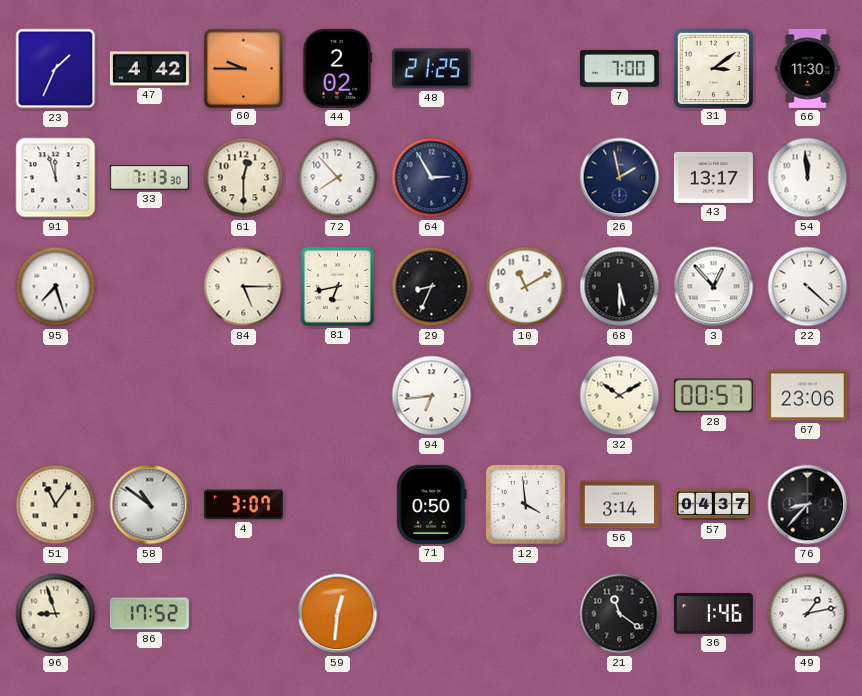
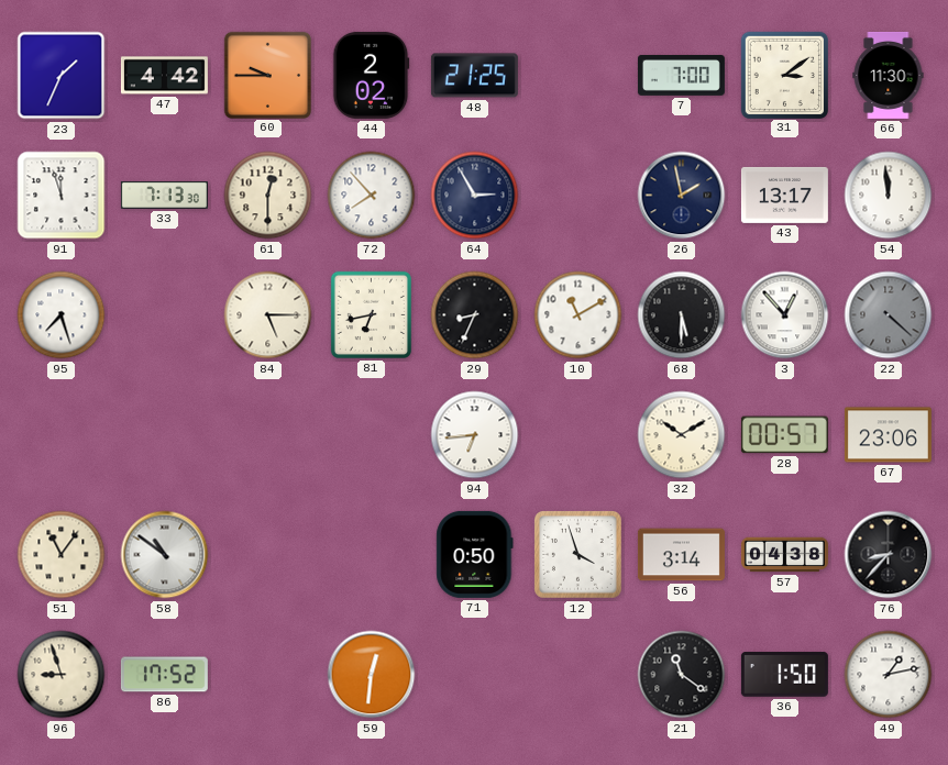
22 dial: white -> grey (889, 315)
4: 3:07 -> none (243, 505)
12: 3:59 -> 3:57 (578, 555)
57: 04:37 -> 04:38 (784, 555)
36: 1:46 -> 1:50 (784, 675)
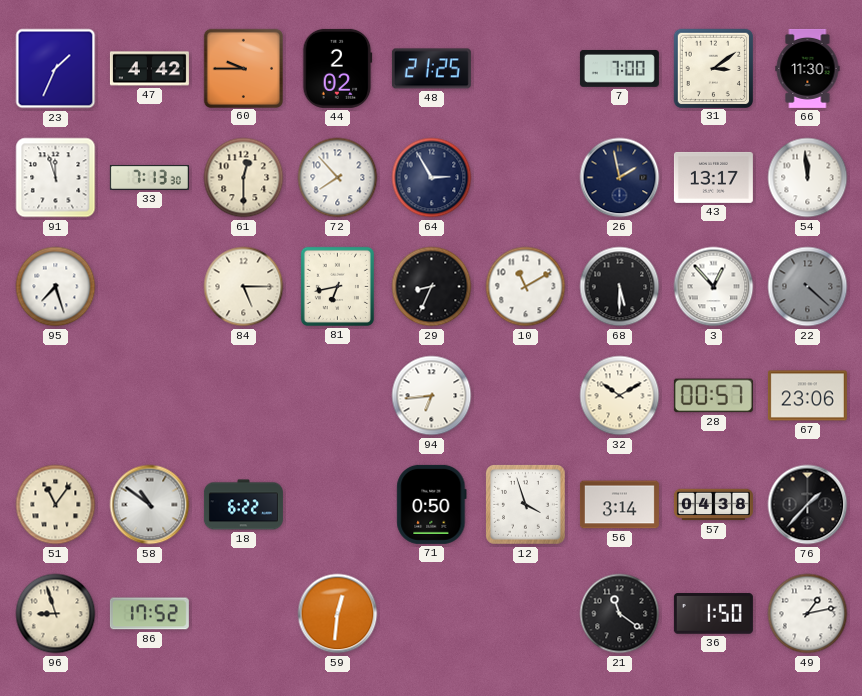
18: none -> 6:22 (243, 505)
76: 8:37 -> 1:37 (808, 505)
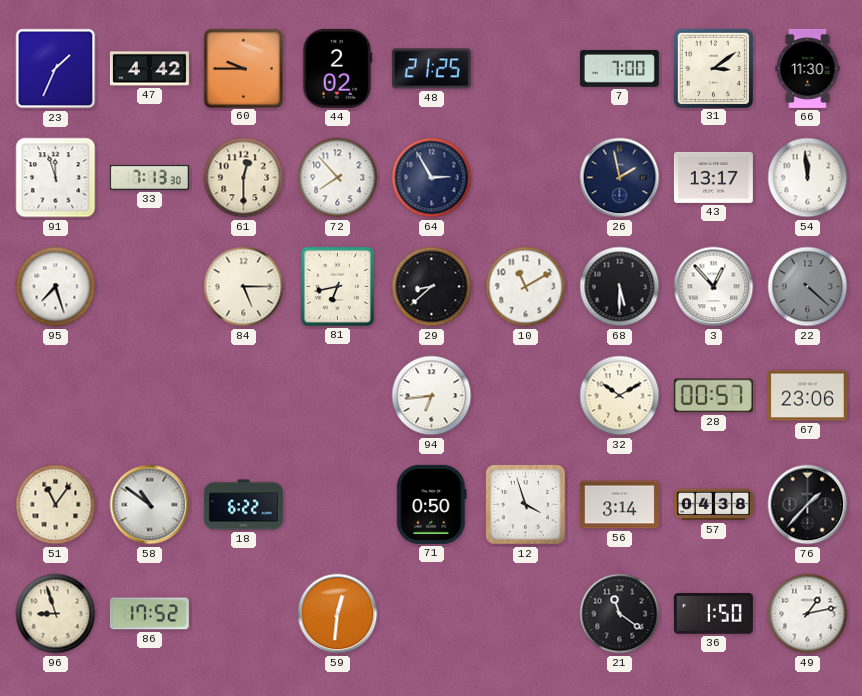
29: 8:34 -> 8:38 (432, 287)
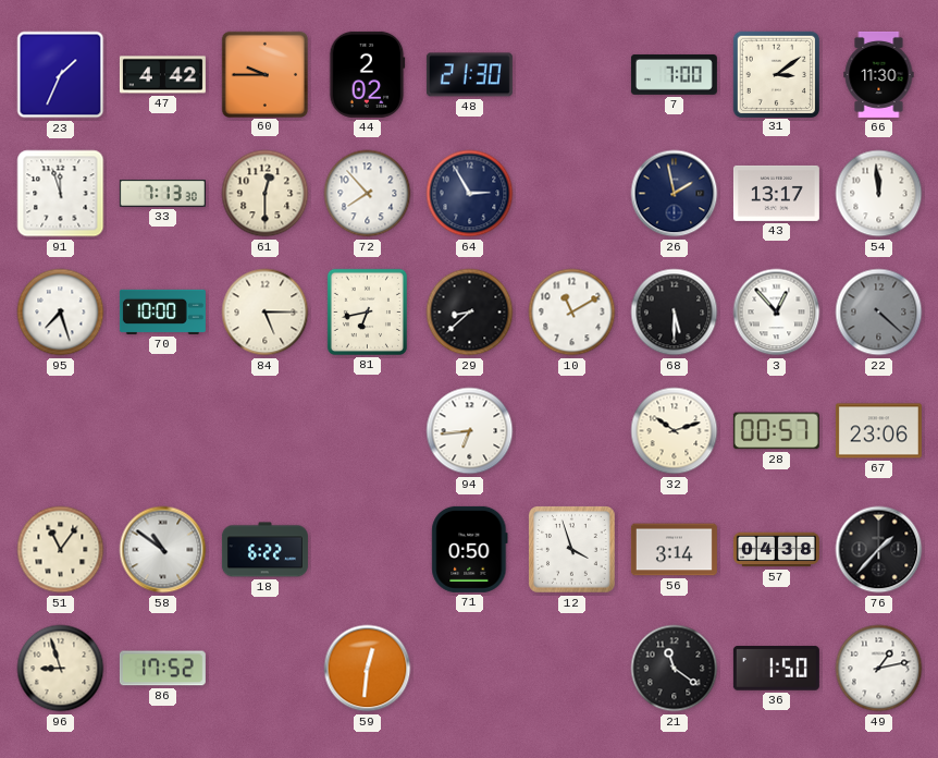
48: 21:25 -> 21:30 (469, 75)
70: none -> 10:00 (162, 311)
32: 10:10 -> 10:12 (675, 431)
